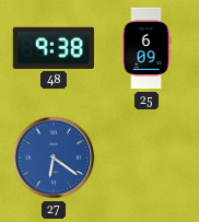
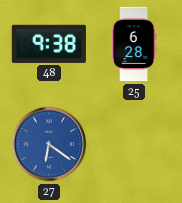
25: 6:09 -> 6:28 (134, 44)
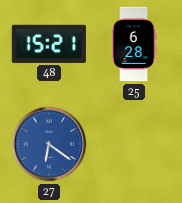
48: 9:38 -> 15:21 (49, 44)
